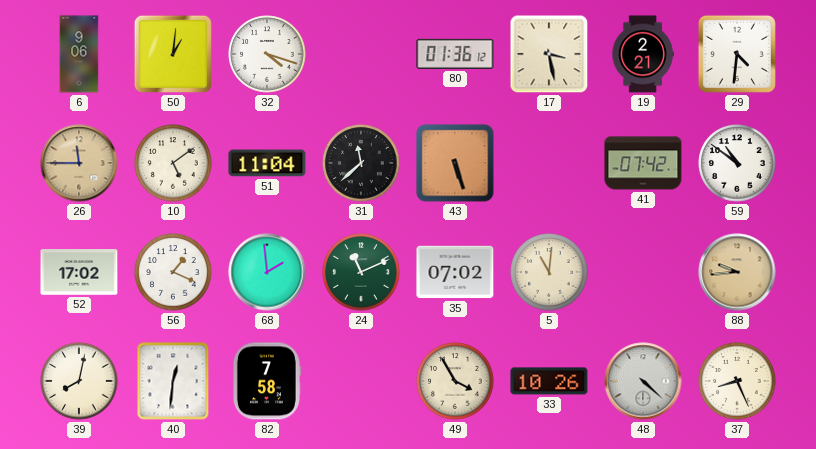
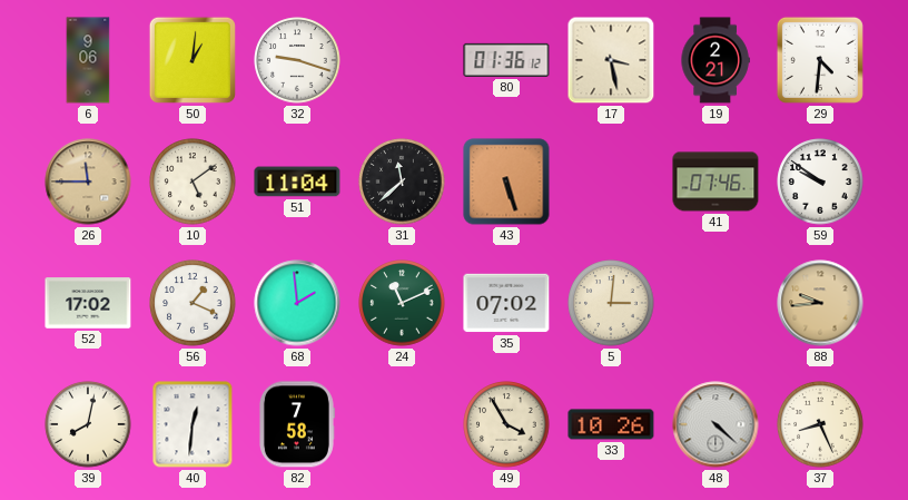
32: 4:18 -> 9:18 (297, 60)
41: 07:42 -> 07:46 (715, 182)
59: 10:51 -> 9:51 (820, 182)
5: 11:01 -> 3:01 (611, 303)
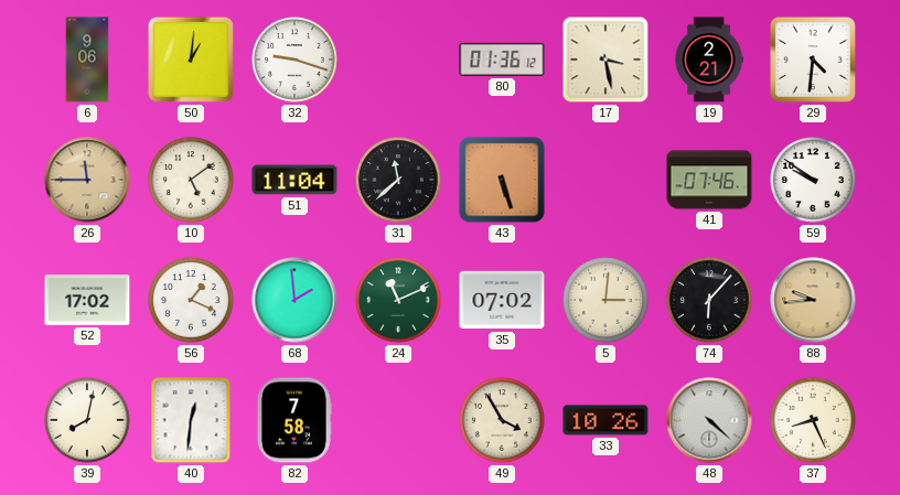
74: none -> 6:07 (709, 300)
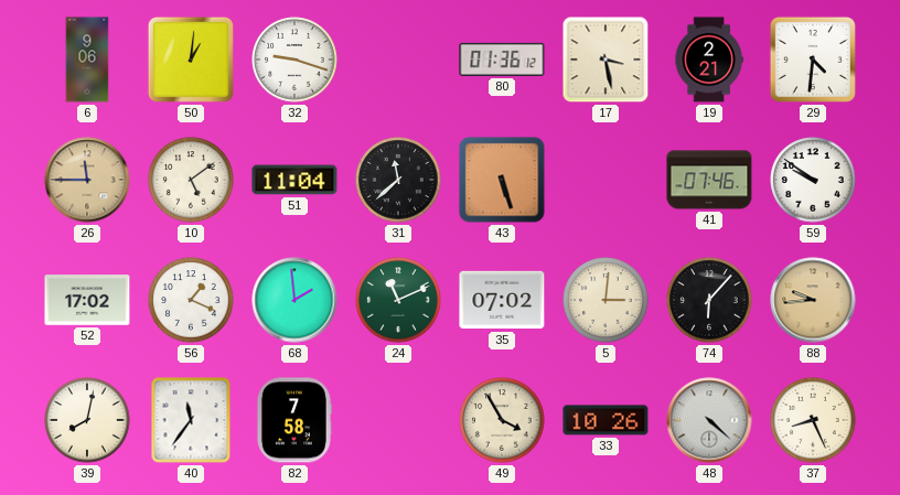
40: 12:31 -> 11:36 (191, 420)
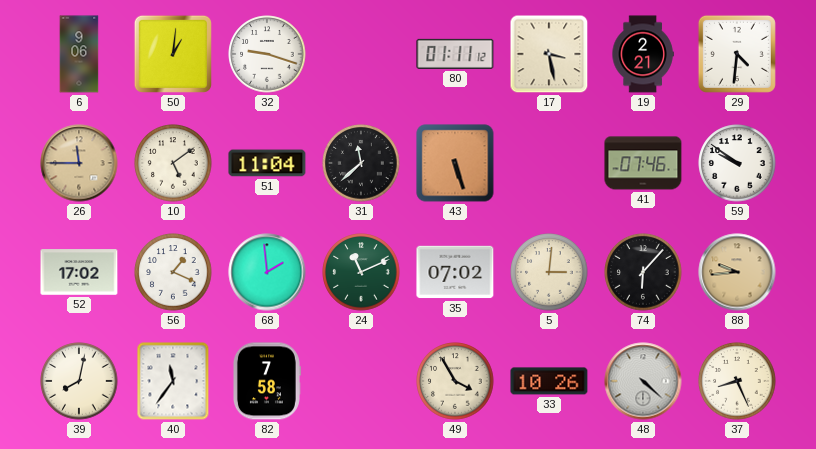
80: 01:36 -> 01:11 (455, 54)
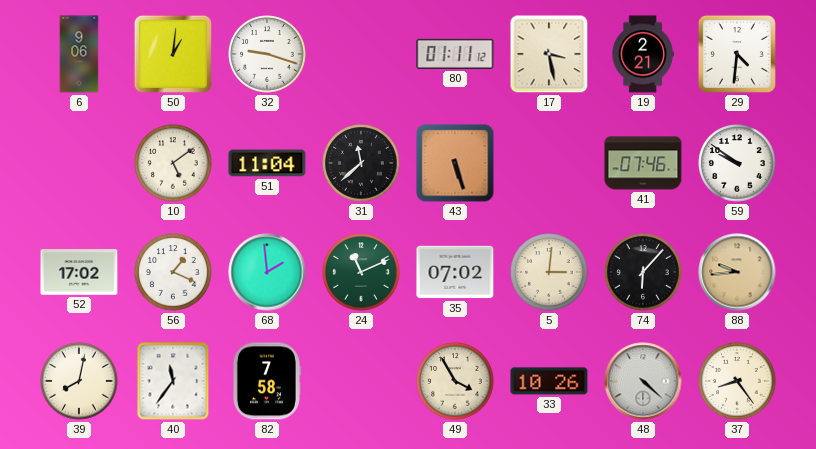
26: 11:45 -> none (79, 163)
37: 8:26 -> 8:24 (737, 381)
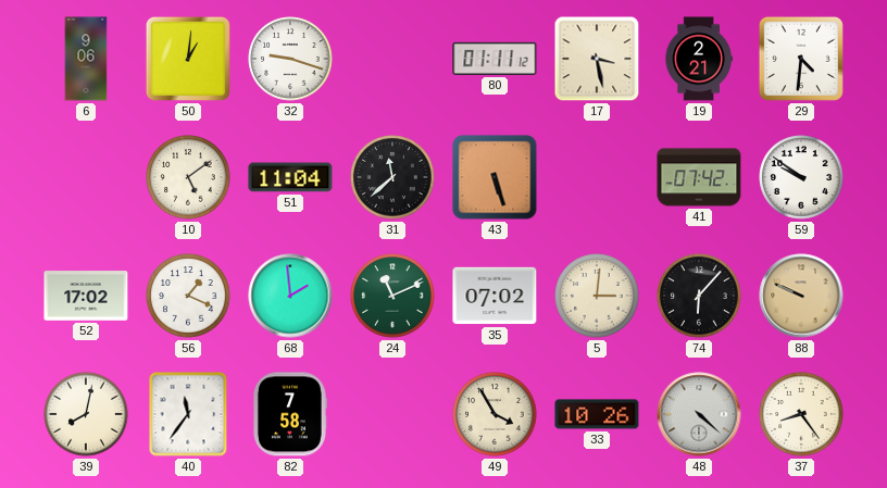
41: 07:46 -> 07:42 (699, 177)
88: 9:44 -> 9:49 (801, 296)
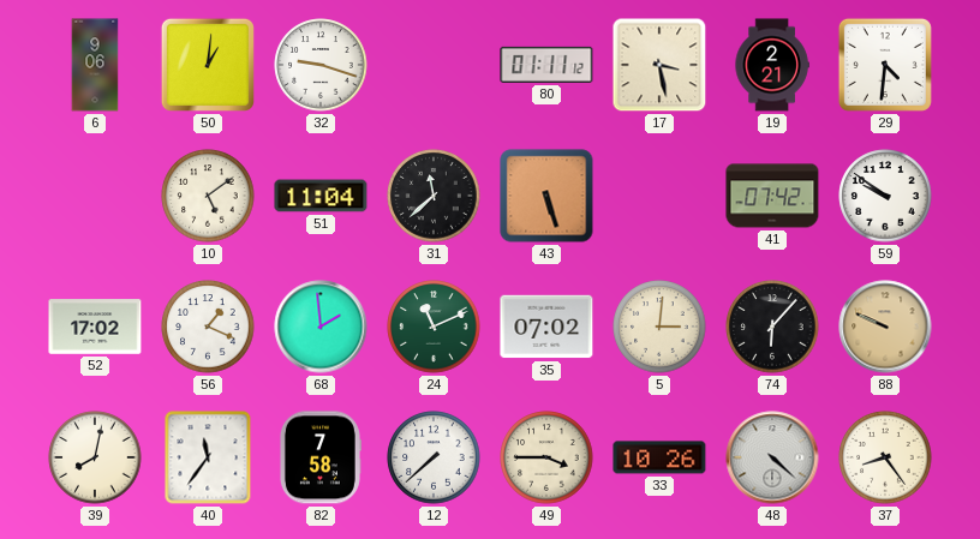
12: none -> 7:38 (434, 457)
49: 3:55 -> 3:45 (546, 457)
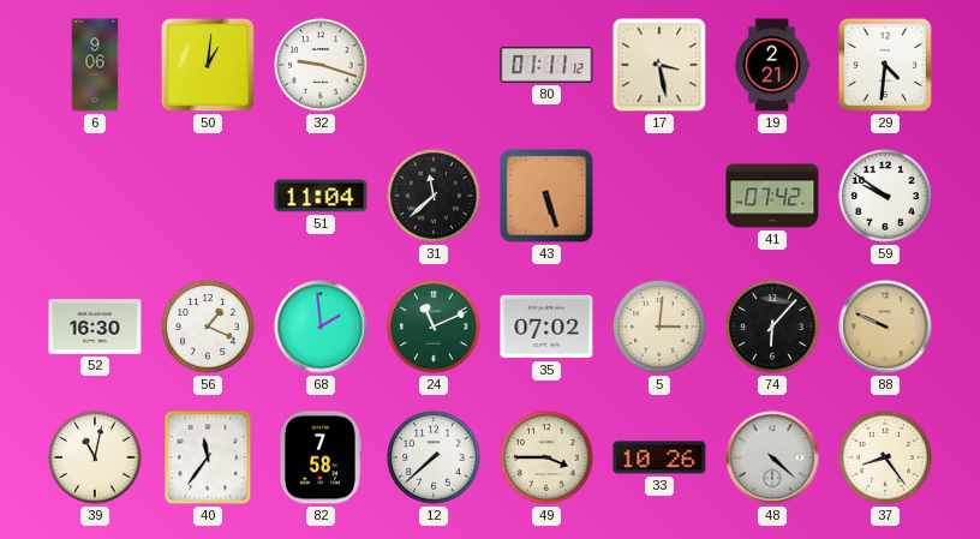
10: 5:09 -> none (208, 196)
52: 17:02 -> 16:30 (95, 327)
39: 8:02 -> 11:02 (95, 457)
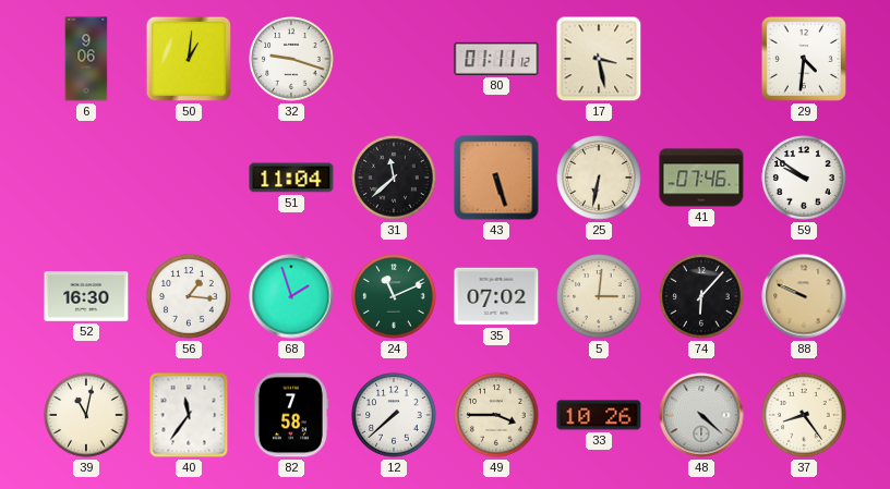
19: 2:21 -> none (772, 65)
25: none -> 6:32 (599, 178)
41: 07:42 -> 07:46 (701, 178)
56: 1:19 -> 1:16 (189, 296)
68: 1:59 -> 1:57 (291, 296)
